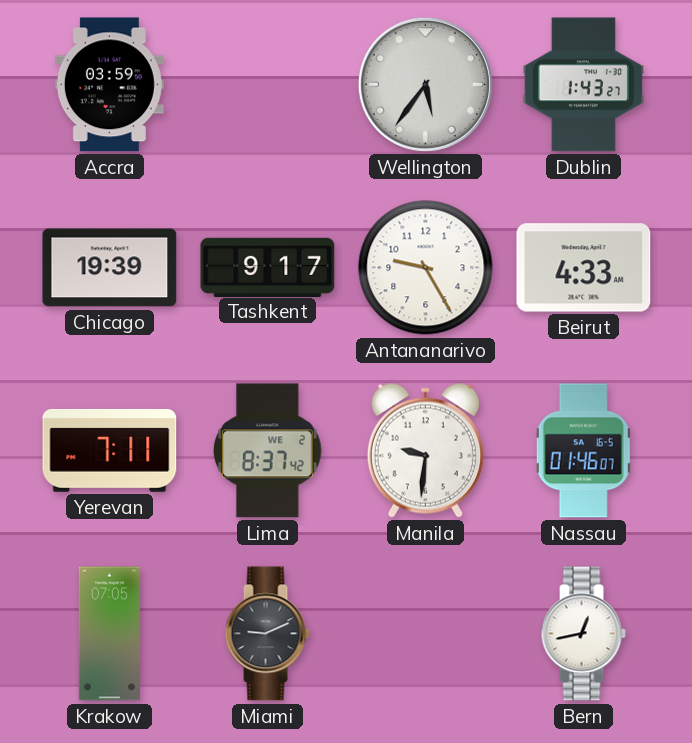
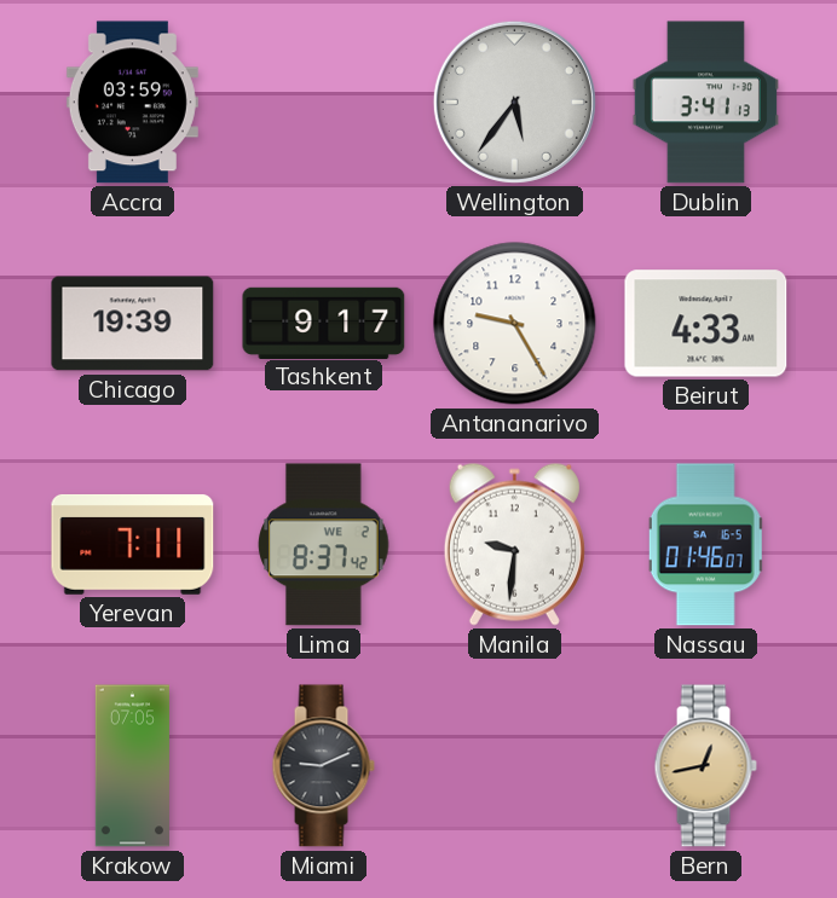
Dublin: 1:43 -> 3:41 (705, 103)
Bern dial: white -> champagne (705, 766)
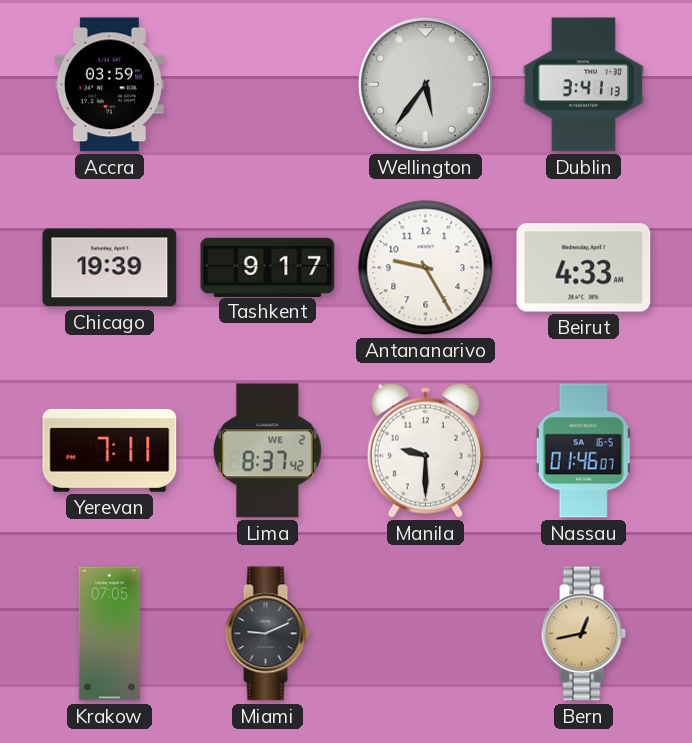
Manila: 9:31 -> 9:30 (425, 450)
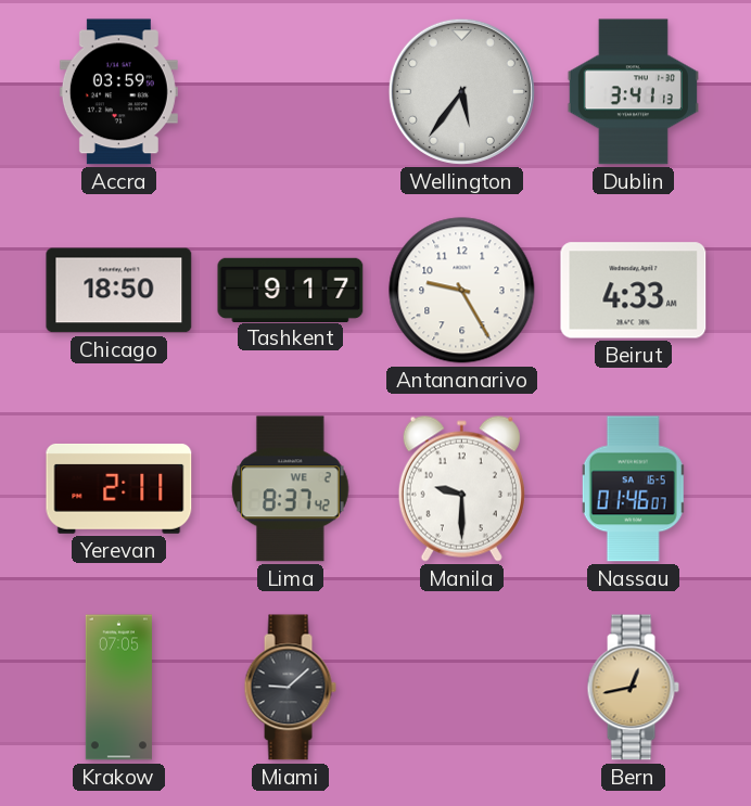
Chicago: 19:39 -> 18:50 (119, 291)
Yerevan: 7:11 -> 2:11 (119, 488)
Miami: 9:11 -> 9:08 (290, 688)
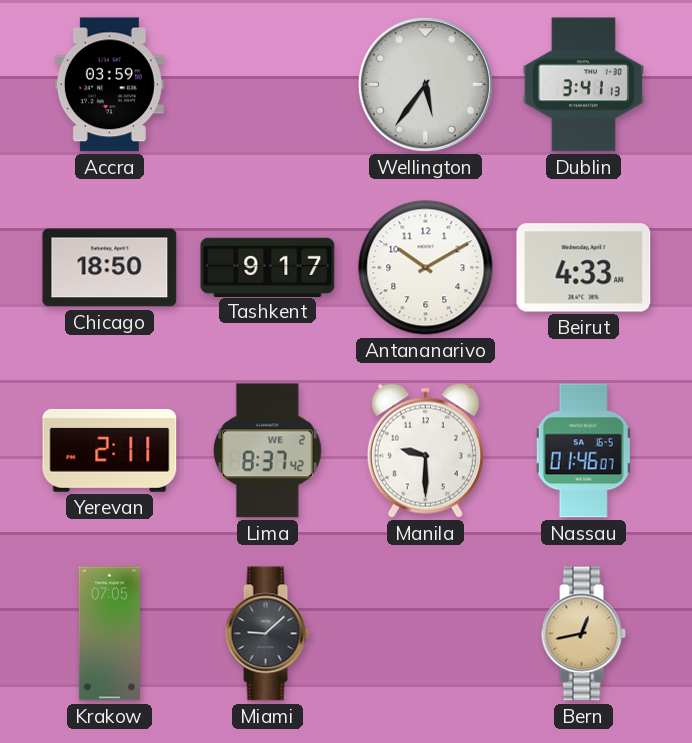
Antananarivo: 9:25 -> 10:10 (426, 268)
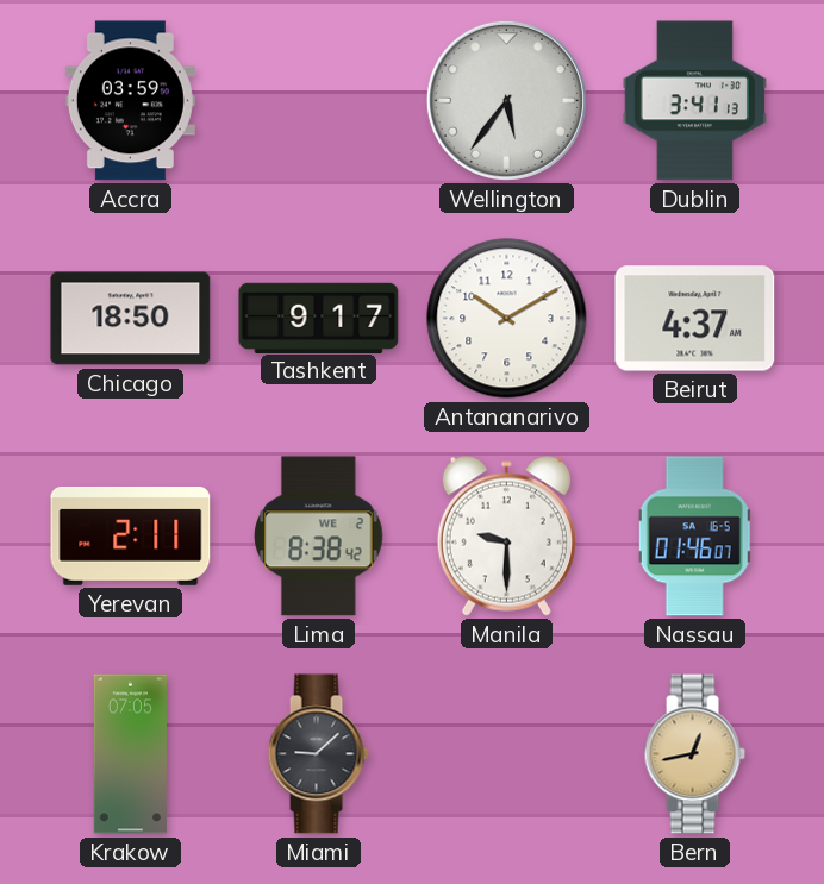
Beirut: 4:33 -> 4:37 (695, 319)
Lima: 8:37 -> 8:38 (319, 537)
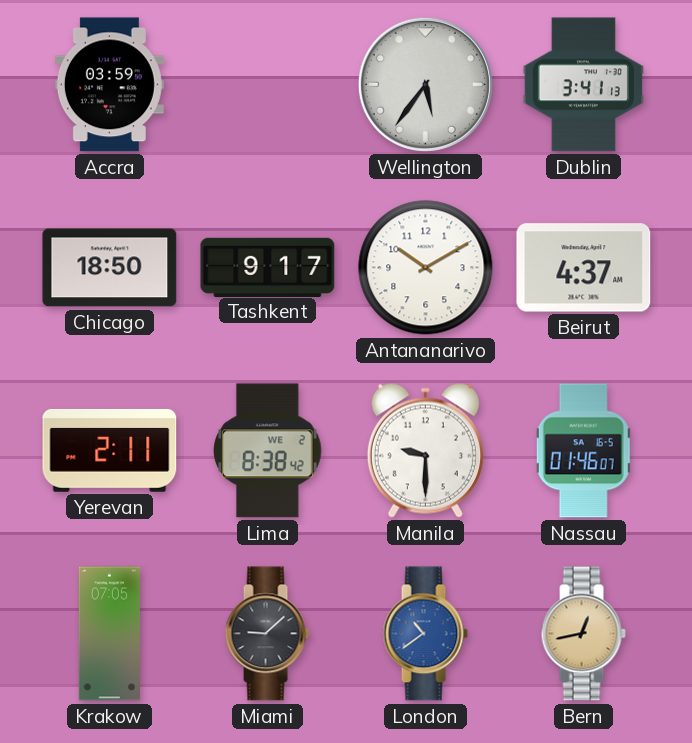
London: none -> 10:39 (425, 634)
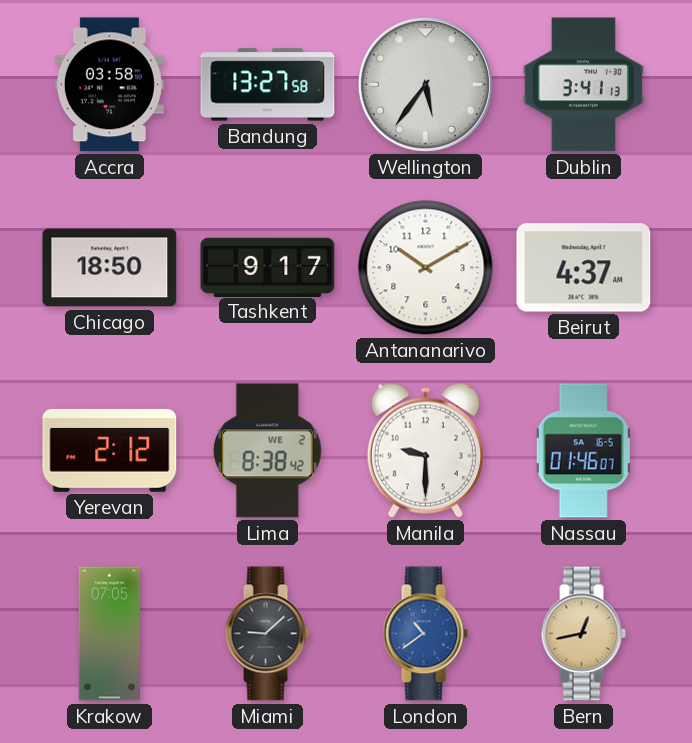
Accra: 03:59 -> 03:58 (109, 85)
Bandung: none -> 13:27 (268, 85)
Yerevan: 2:11 -> 2:12 (110, 450)
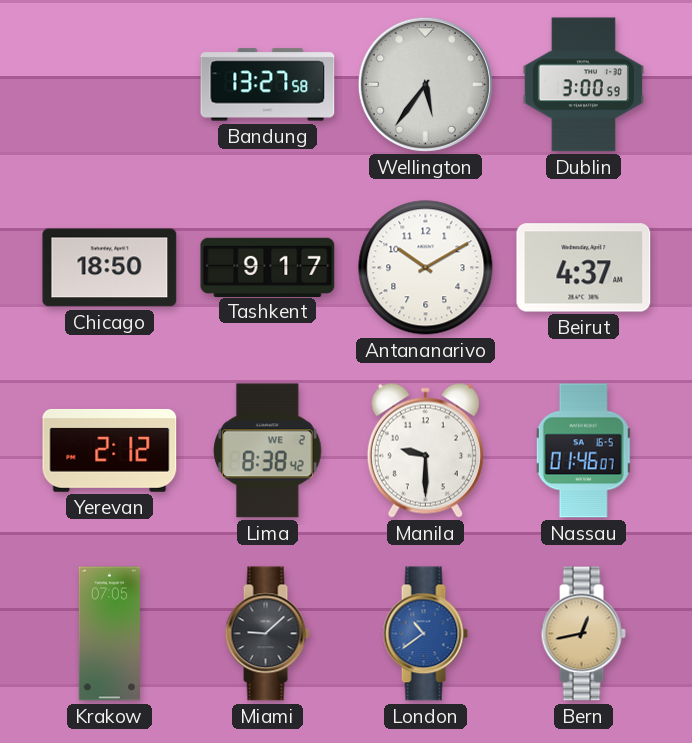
Accra: 03:58 -> none (109, 85)
Dublin: 3:41 -> 3:00 (583, 85)
